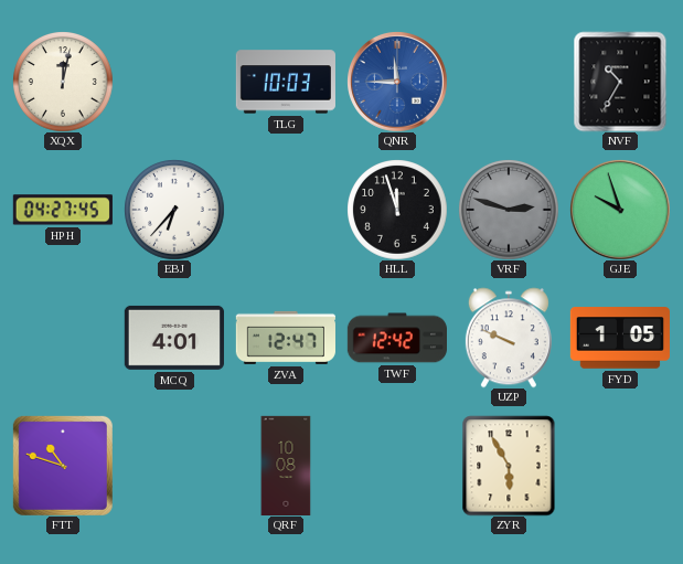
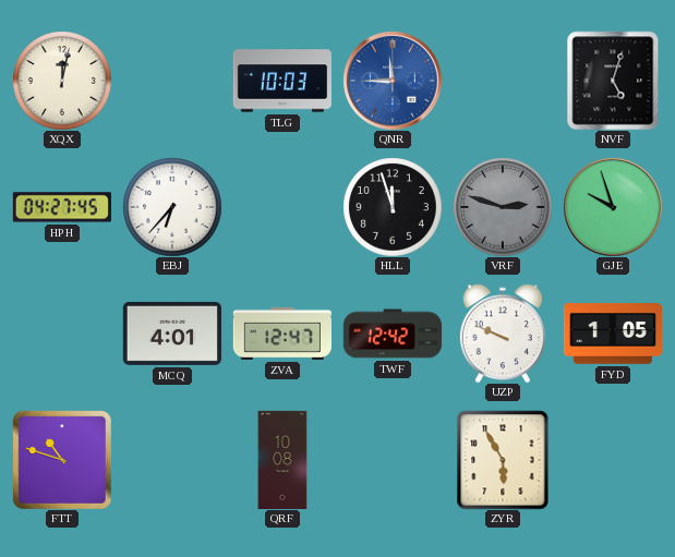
NVF: 10:35 -> 5:03 (613, 81)
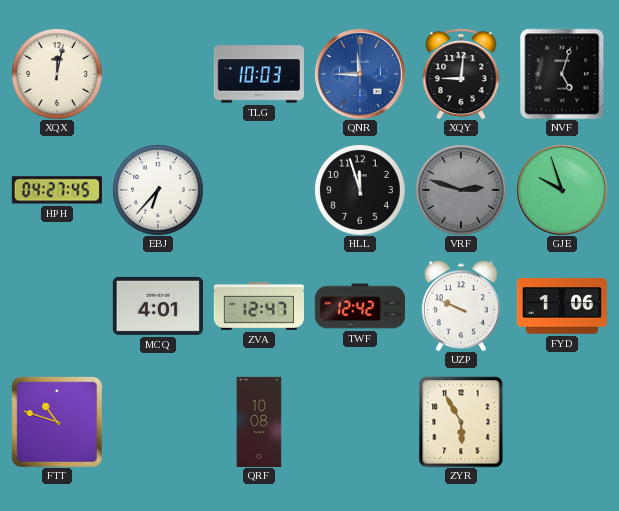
XQY: none -> 9:01 (461, 74)
FYD: 1:05 -> 1:06 (561, 306)
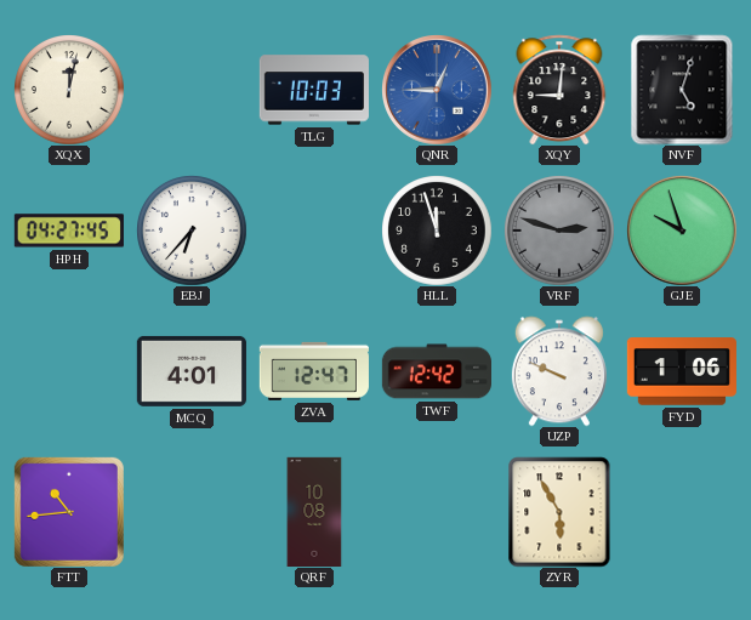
QNR: 11:45 -> 12:45 (437, 90)
FTT: 10:48 -> 10:44 (69, 512)
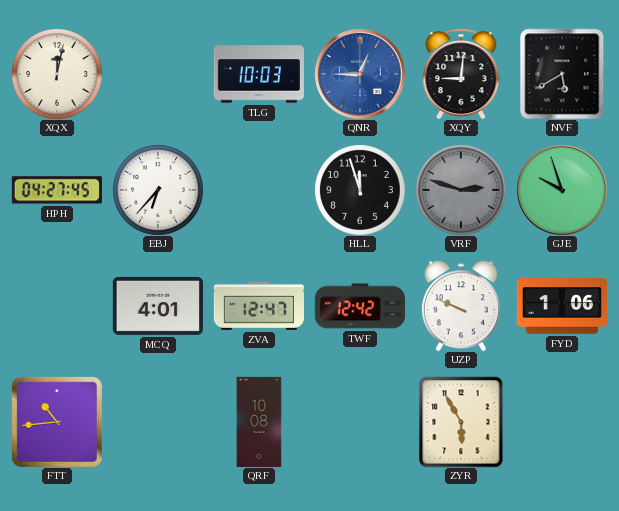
NVF: 5:03 -> 5:40 (562, 74)
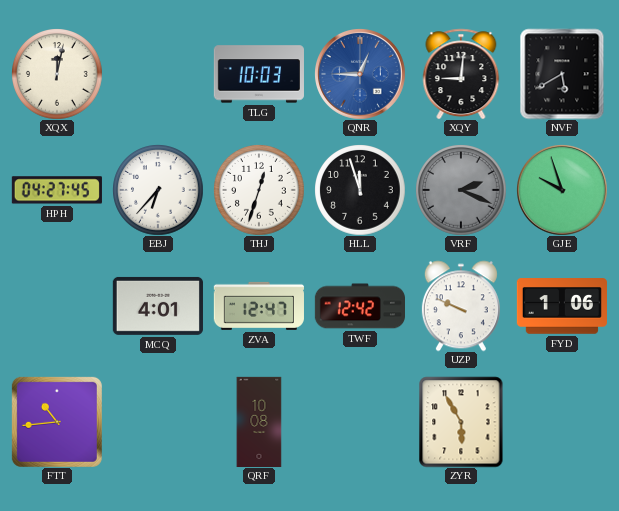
THJ: none -> 12:33 (259, 190)
VRF: 2:48 -> 2:19 (461, 190)
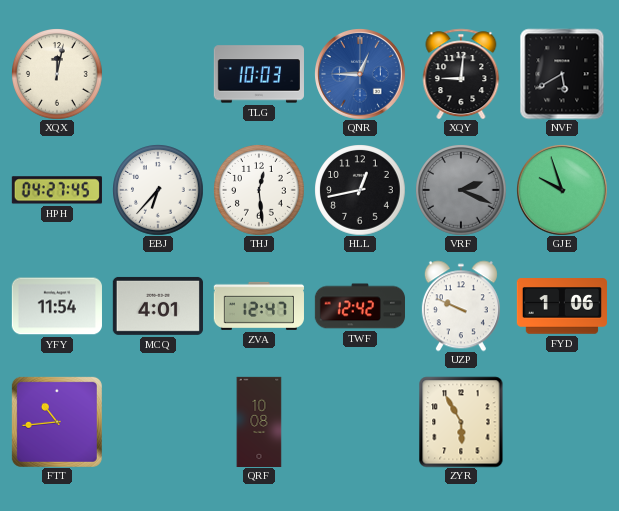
THJ: 12:33 -> 12:29 (259, 190)
HLL: 11:57 -> 12:43 (360, 190)
YFY: none -> 11:54 (57, 306)
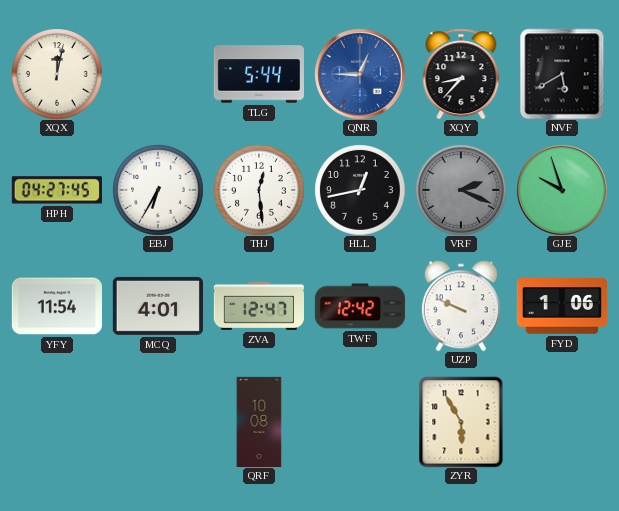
TLG: 10:03 -> 5:44 (259, 74)
XQY: 9:01 -> 8:37 (461, 74)
EBJ: 6:37 -> 6:35 (158, 190)
FTT: 10:44 -> none (57, 422)
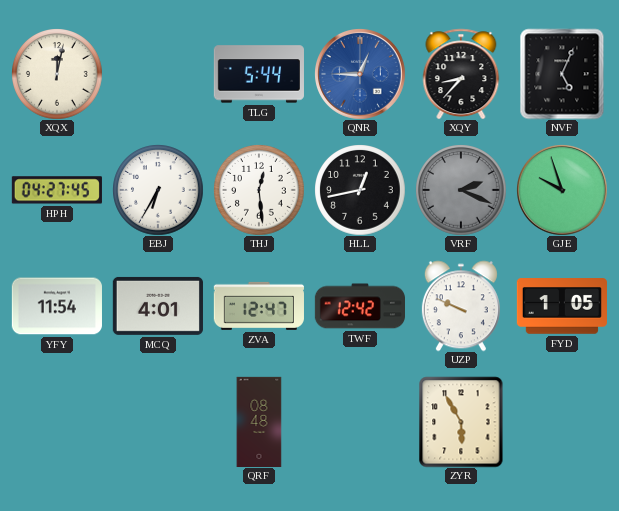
NVF: 5:40 -> 5:04 (562, 74)
FYD: 1:06 -> 1:05 (561, 306)
QRF: 10:08 -> 08:48 (259, 421)
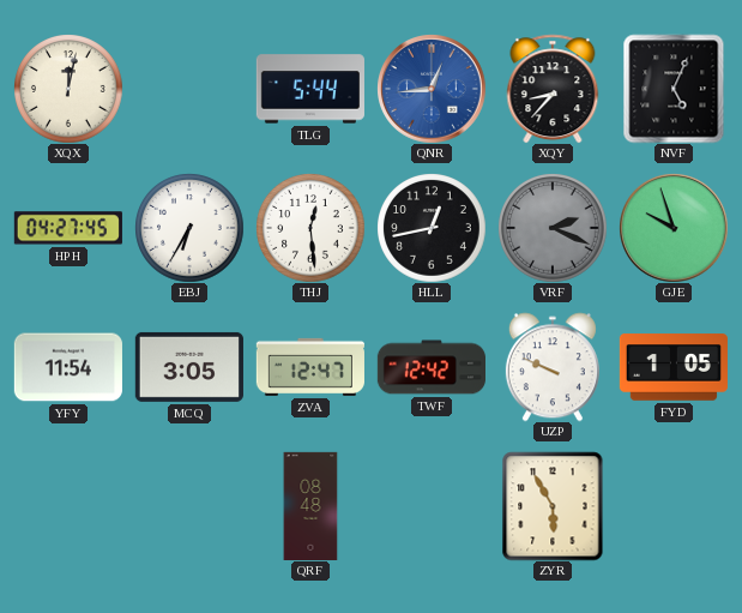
QNR: 12:45 -> 12:44 (432, 89)
MCQ: 4:01 -> 3:05 (189, 367)
